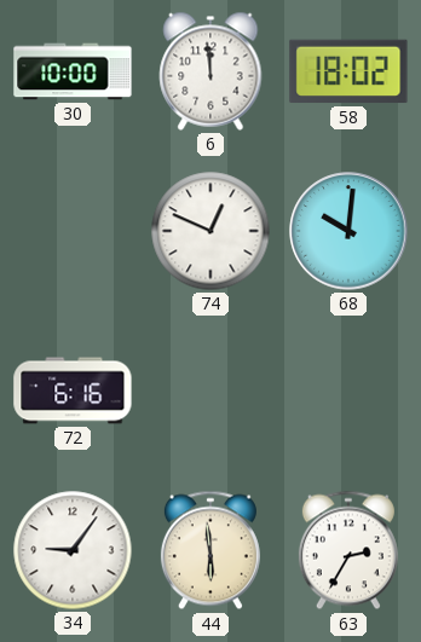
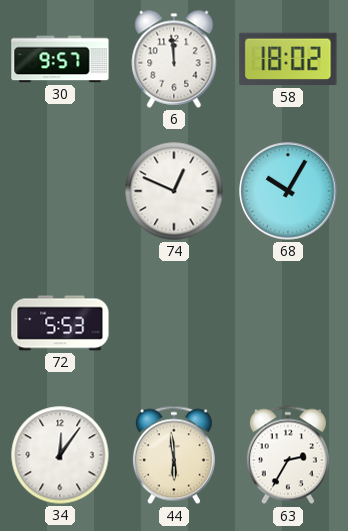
30: 10:00 -> 9:57 (60, 59)
68: 10:01 -> 10:05 (288, 191)
72: 6:16 -> 5:53 (60, 323)
34: 9:06 -> 12:06 (60, 455)
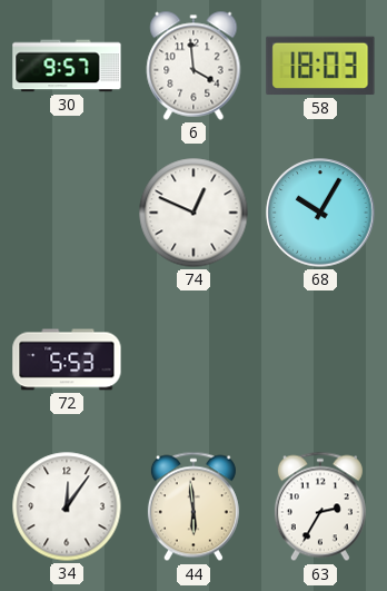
6: 11:59 -> 3:59 (193, 66)
58: 18:02 -> 18:03 (320, 66)
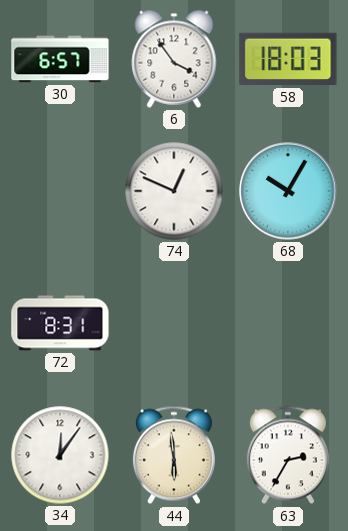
30: 9:57 -> 6:57 (60, 59)
6: 3:59 -> 3:54 (174, 59)
72: 5:53 -> 8:31 (60, 323)
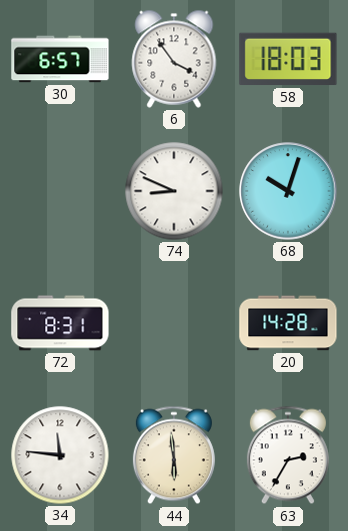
74: 12:49 -> 8:49 (174, 191)
68: 10:05 -> 10:03 (288, 191)
20: none -> 14:28 (288, 323)
34: 12:06 -> 11:46 (60, 455)
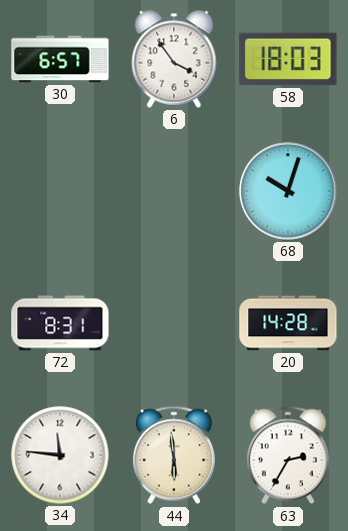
74: 8:49 -> none (174, 191)
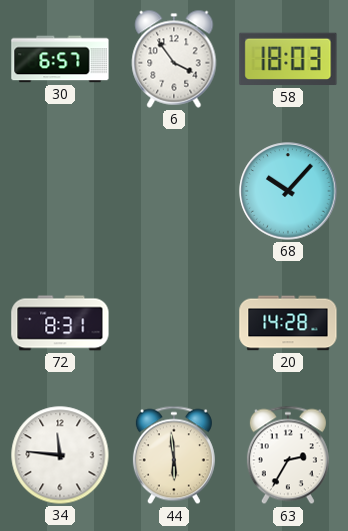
68: 10:03 -> 10:07 (288, 191)
